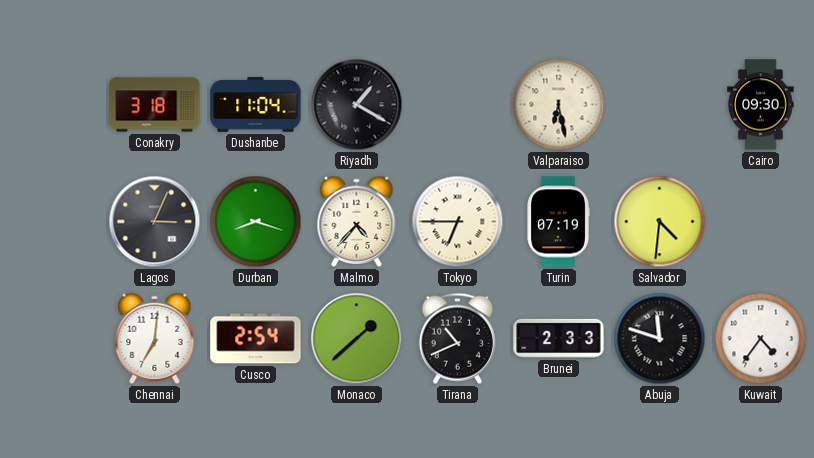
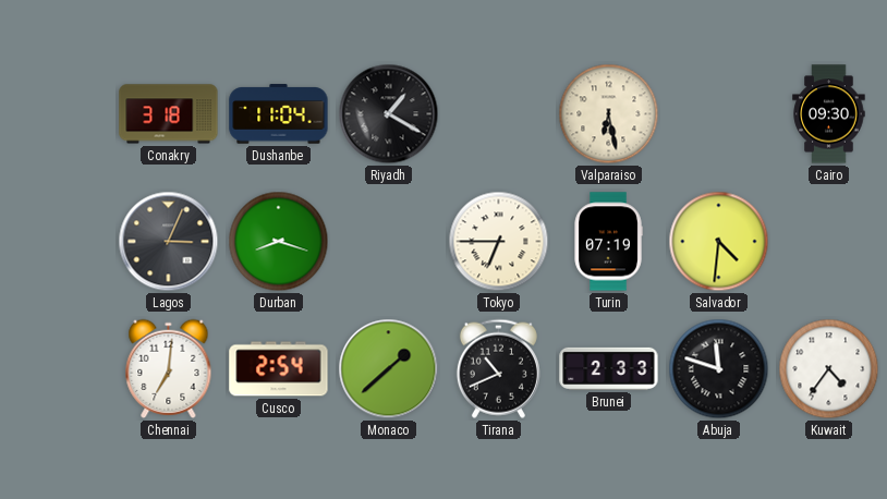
Malmo: 4:37 -> none (357, 221)
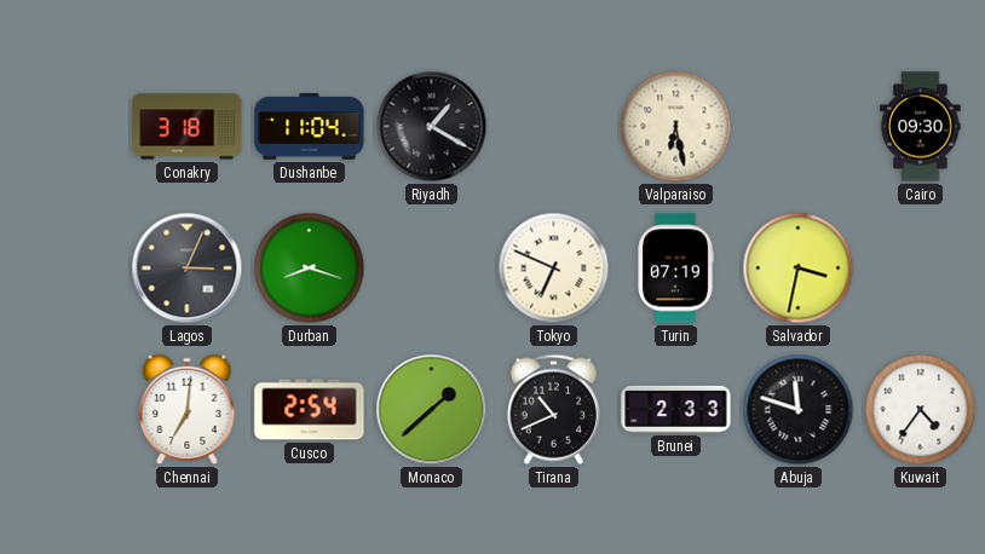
Tokyo: 6:45 -> 6:49 (554, 269)
Salvador: 4:31 -> 3:32 (799, 269)
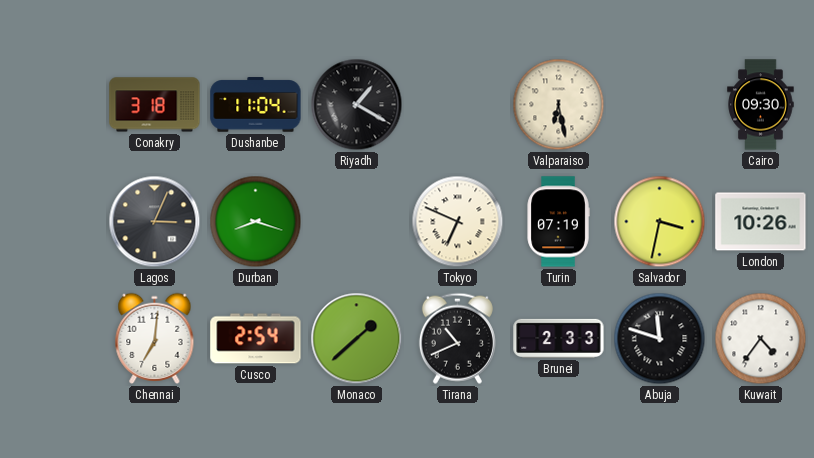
London: none -> 10:26 (761, 222)
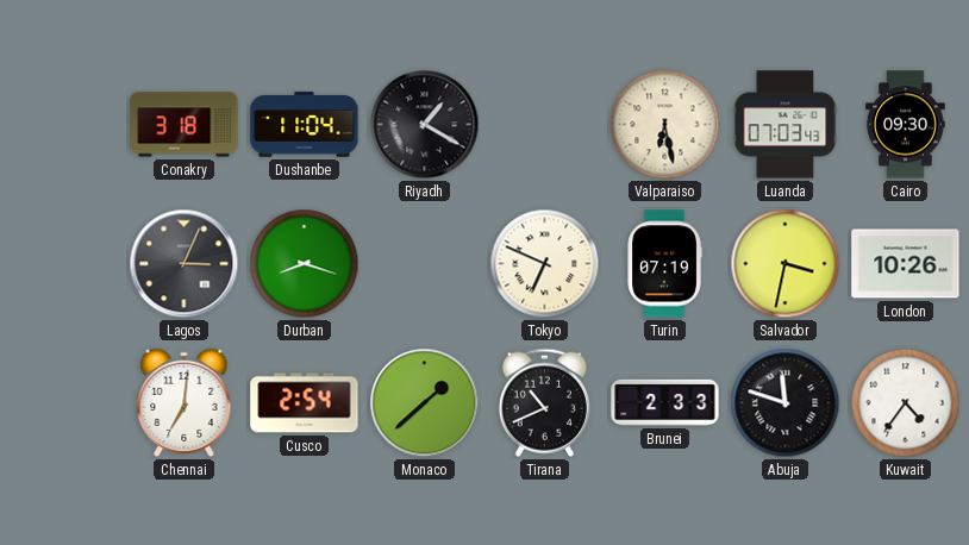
Luanda: none -> 07:03 (786, 125)
